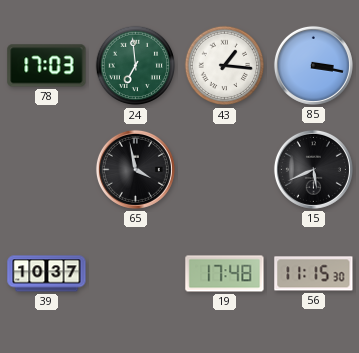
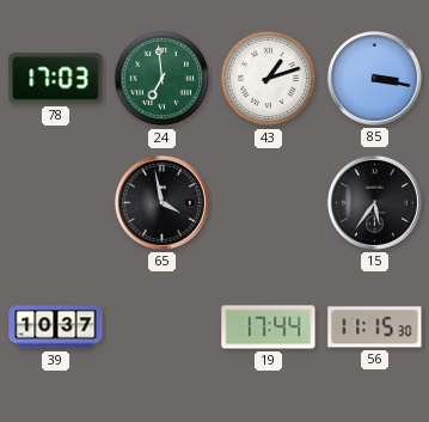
43: 1:16 -> 1:12 (269, 79)
15: 5:41 -> 5:36 (374, 202)
19: 17:48 -> 17:44 (269, 328)
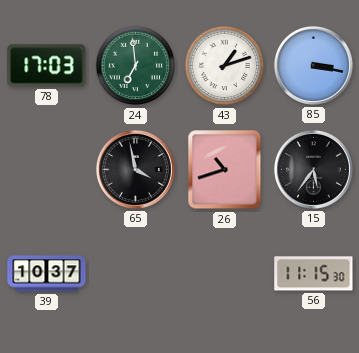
26: none -> 10:42 (225, 170)
19: 17:44 -> none (269, 328)
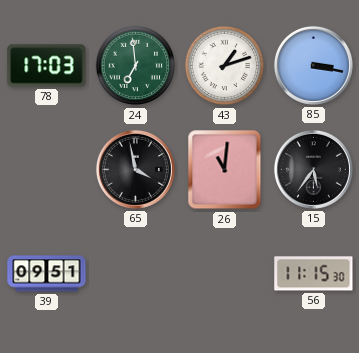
26: 10:42 -> 11:01 (225, 170)
39: 10:37 -> 09:51 (47, 274)
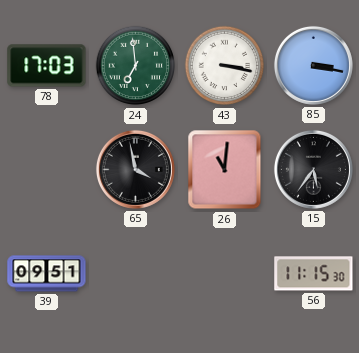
43: 1:12 -> 3:17 (225, 66)
